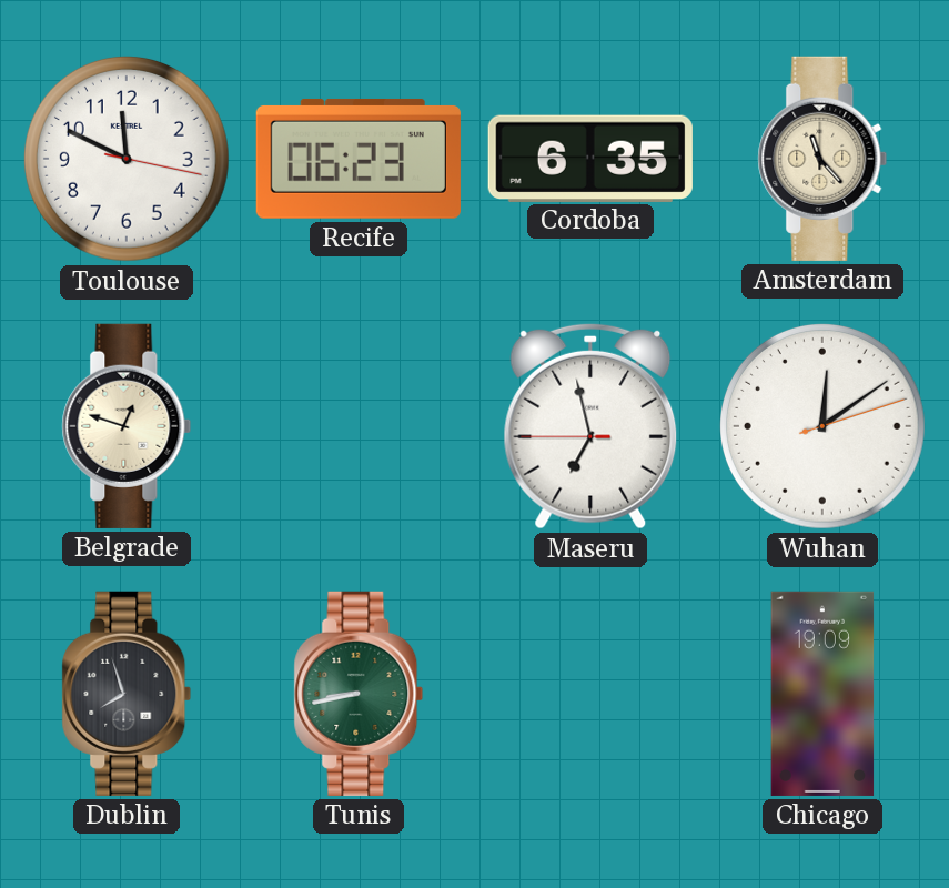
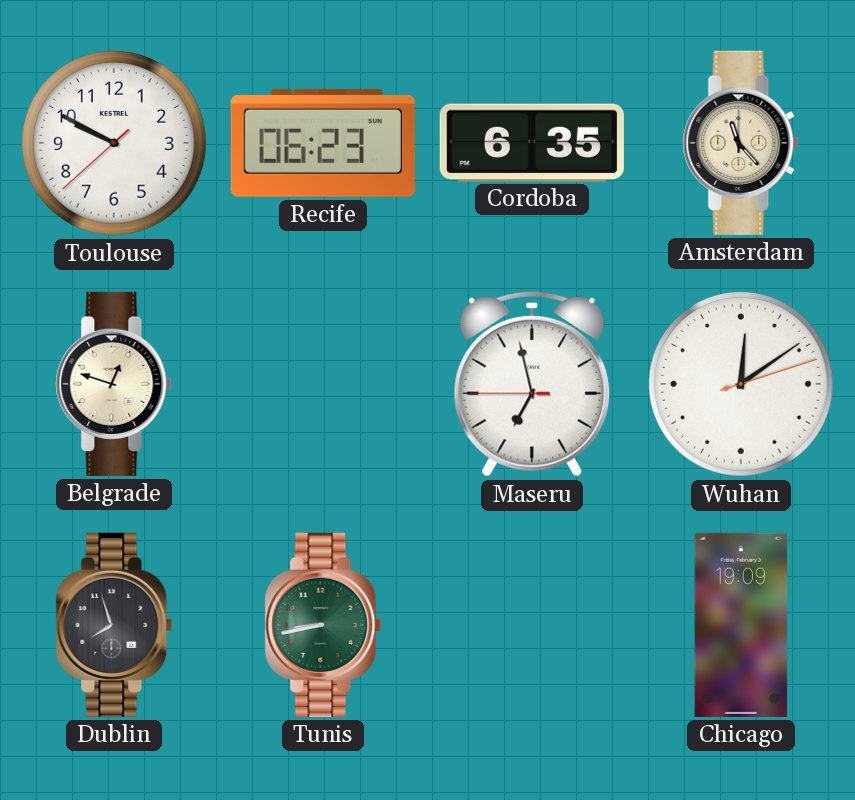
Toulouse: 11:49 -> 9:49 (114, 143)
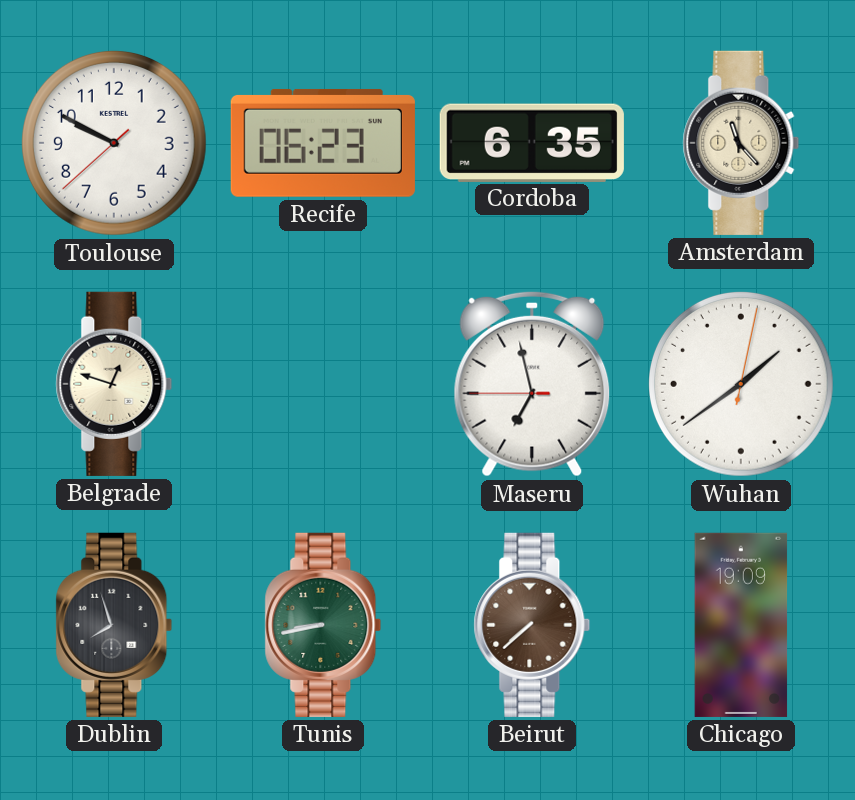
Wuhan: 12:09 -> 1:39 (741, 384)
Beirut: none -> 7:38 (532, 625)
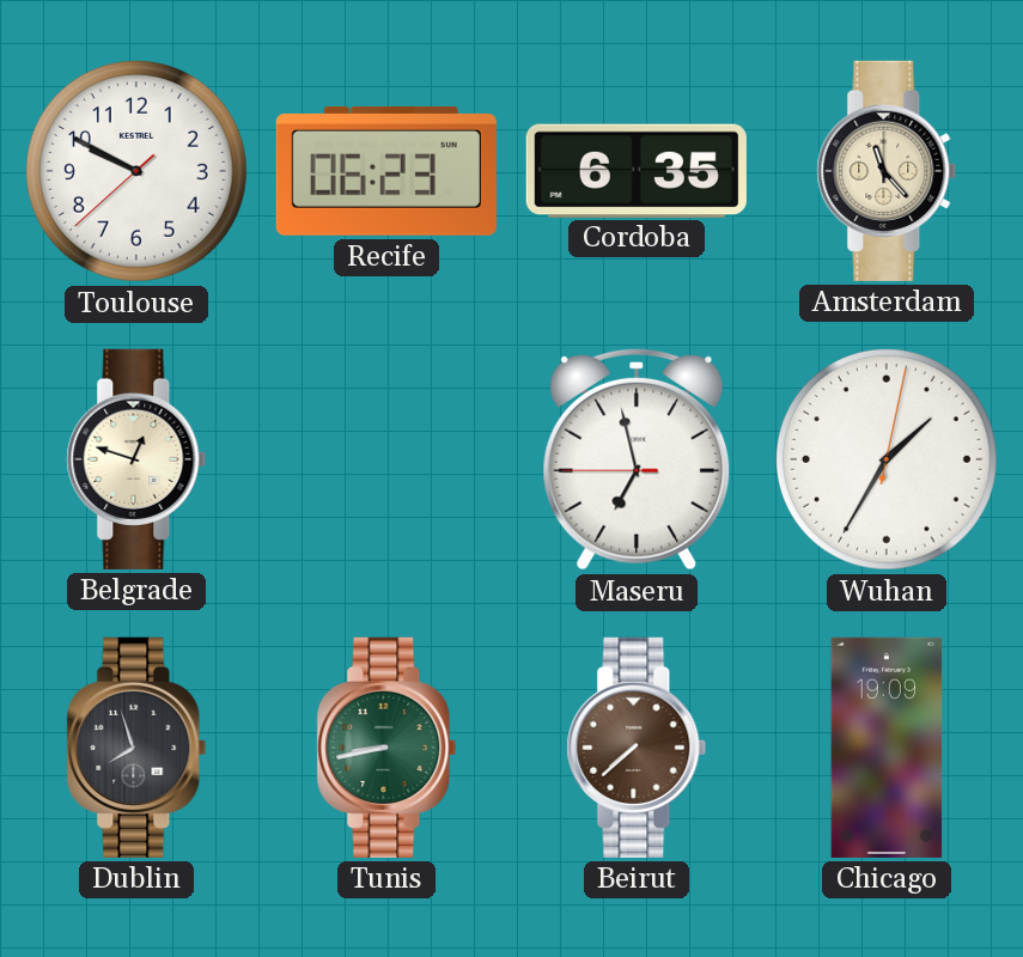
Wuhan: 1:39 -> 1:35 (887, 459)
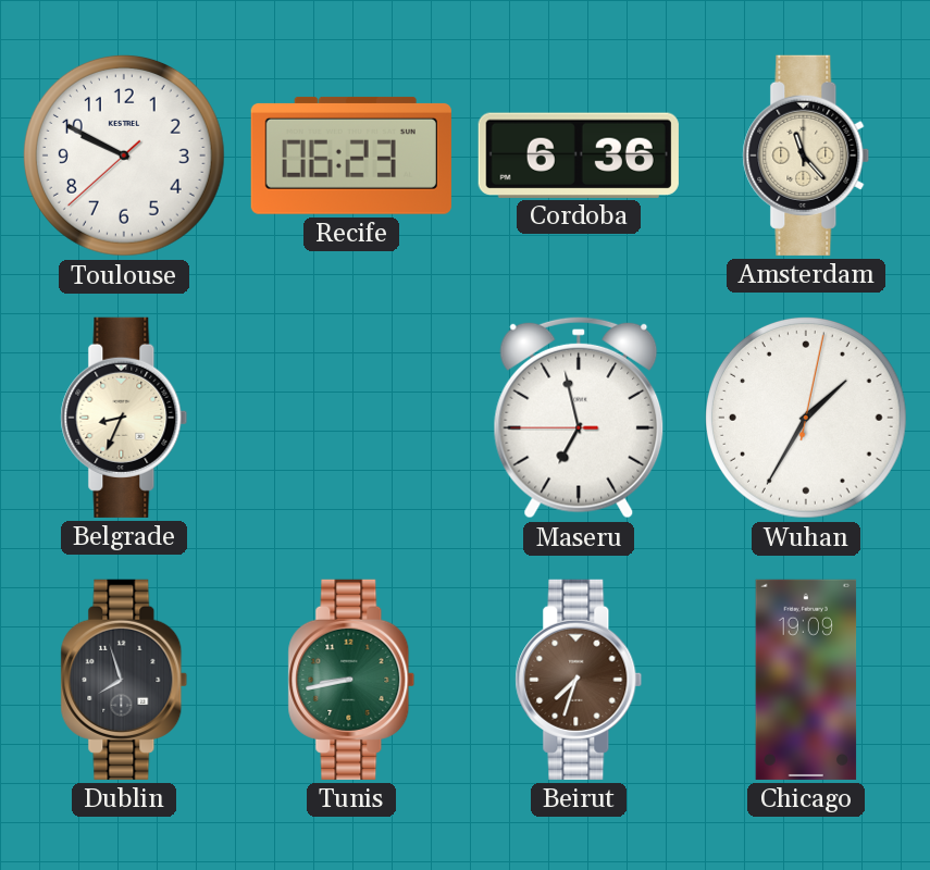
Cordoba: 6:35 -> 6:36 (579, 154)
Belgrade: 12:48 -> 8:34 (124, 418)
Beirut: 7:38 -> 7:33 (579, 680)
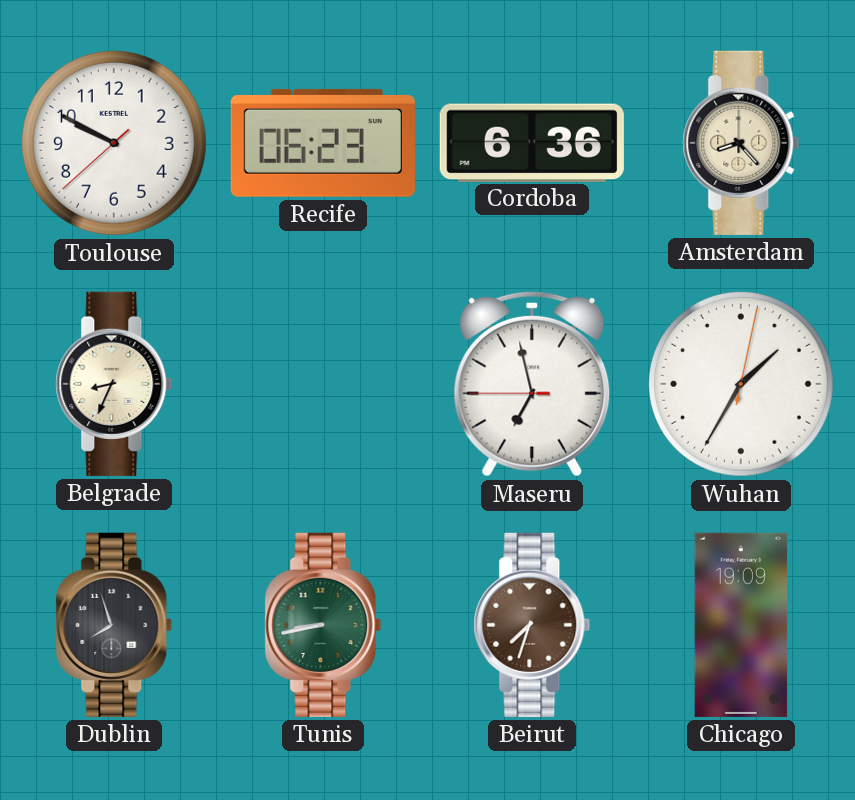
Amsterdam: 11:23 -> 8:23 (741, 143)
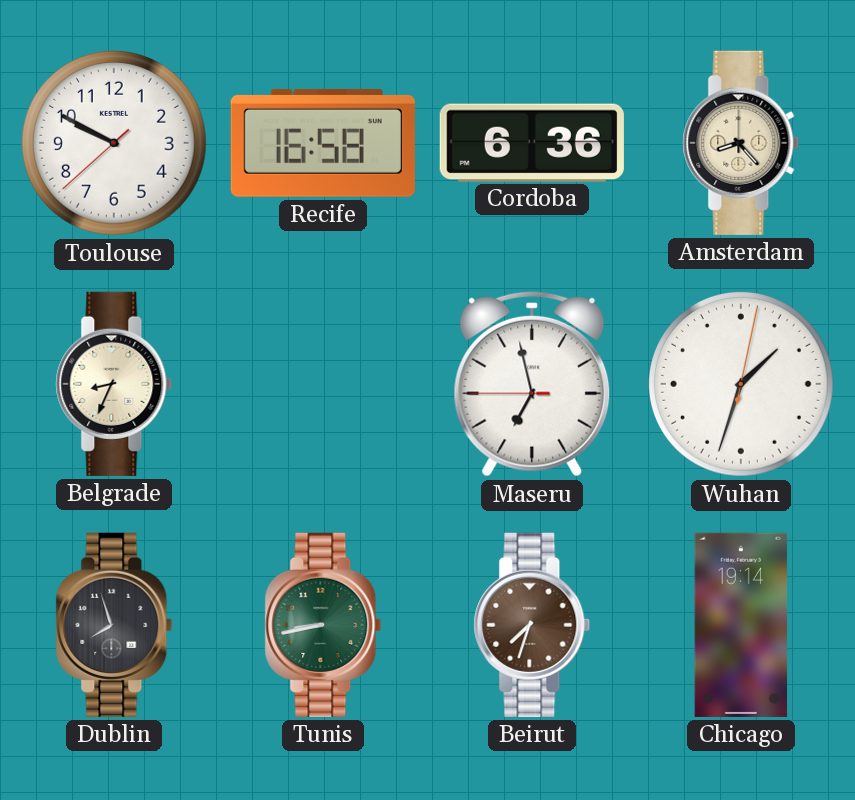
Recife: 06:23 -> 16:58 (323, 143)
Wuhan: 1:35 -> 1:33 (741, 384)
Chicago: 19:09 -> 19:14 (741, 625)
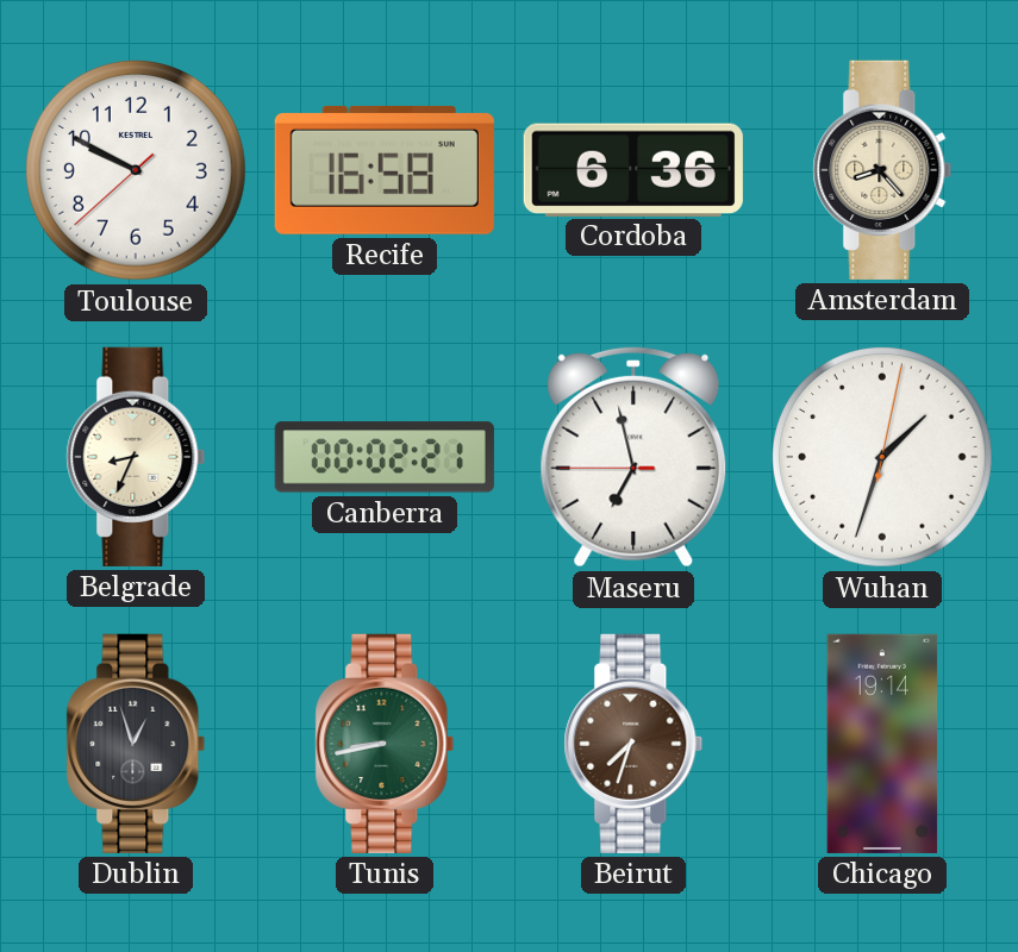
Canberra: none -> 00:02 (385, 457)
Dublin: 7:57 -> 12:57 (136, 744)
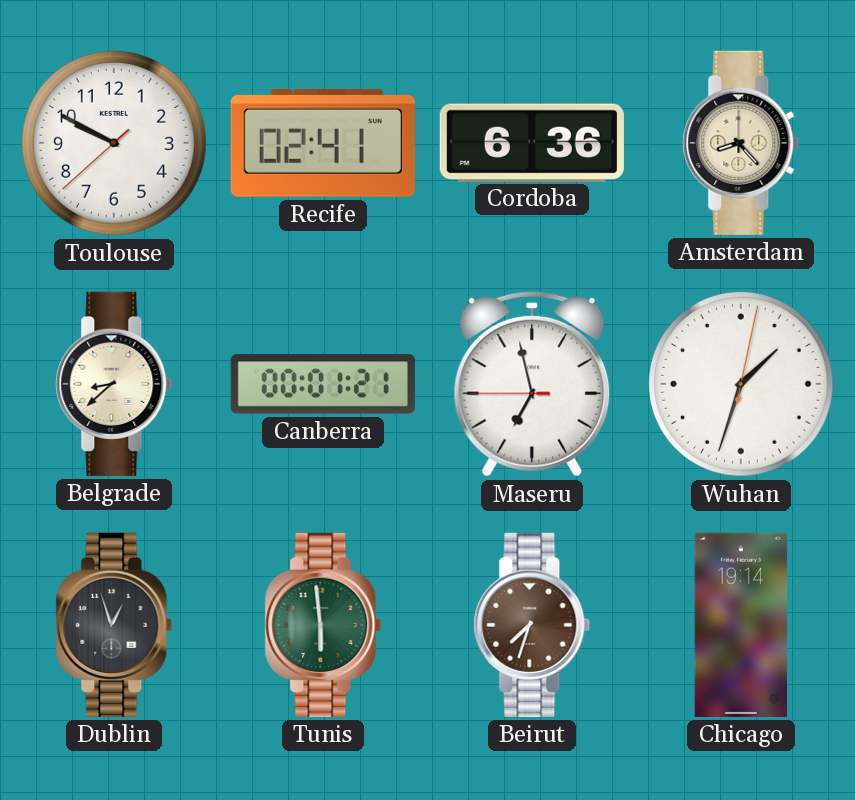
Recife: 16:58 -> 02:41 (323, 143)
Belgrade: 8:34 -> 8:38 (114, 384)
Canberra: 00:02 -> 00:01 (323, 384)
Tunis: 8:43 -> 5:59 (323, 625)
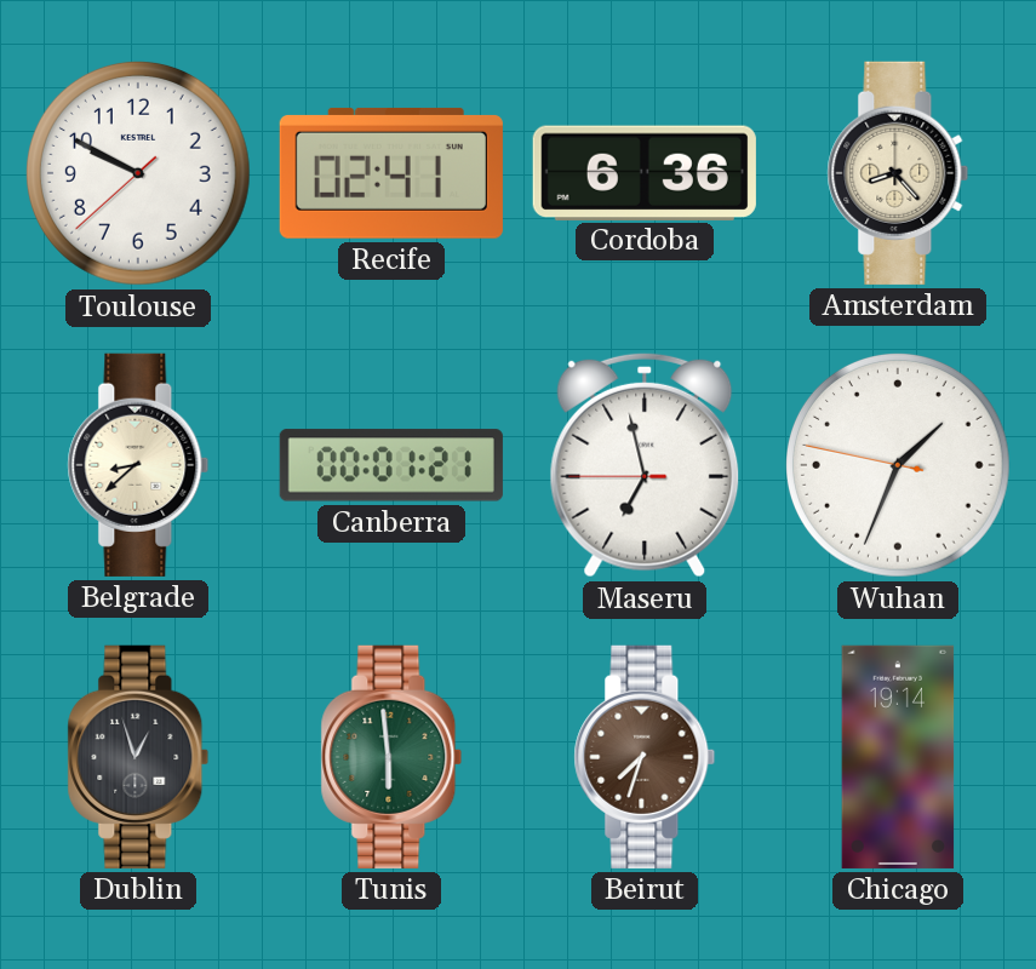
Wuhan: 1:33:02 -> 1:33:47 (898, 465)
